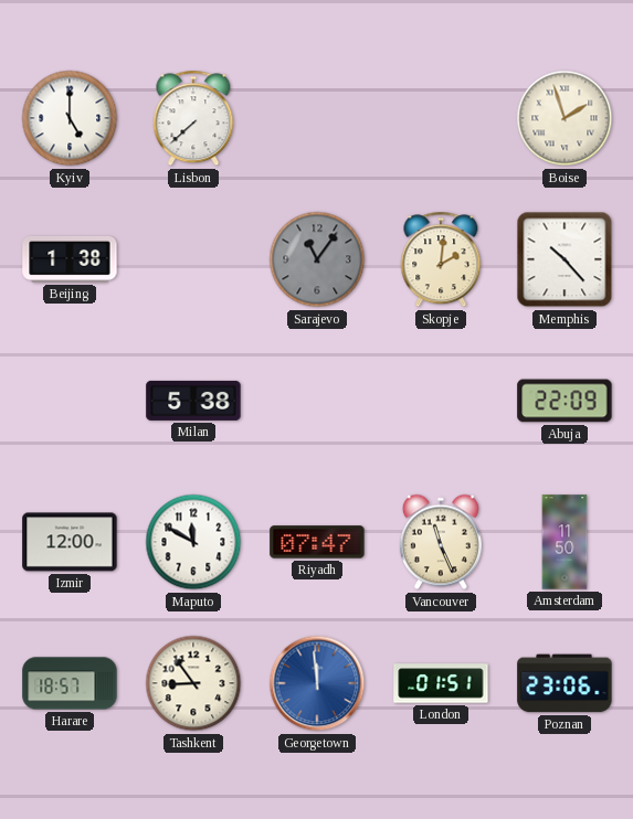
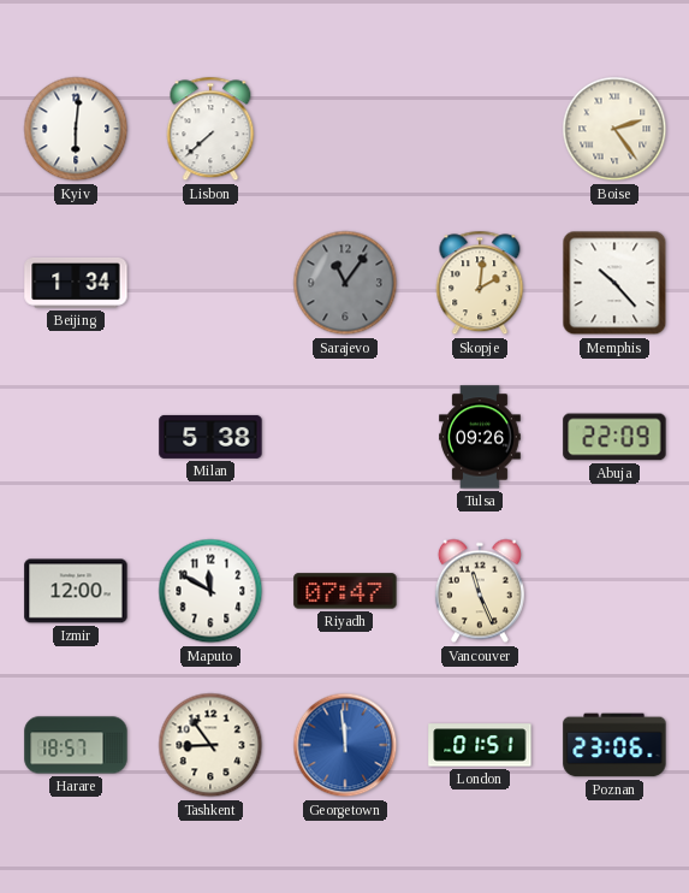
Kyiv: 5:00 -> 6:01 (76, 129)
Boise: 1:57 -> 2:24 (614, 129)
Beijing: 1:38 -> 1:34 (76, 284)
Tulsa: none -> 09:26 (481, 437)
Amsterdam: 11:50 -> none (565, 542)
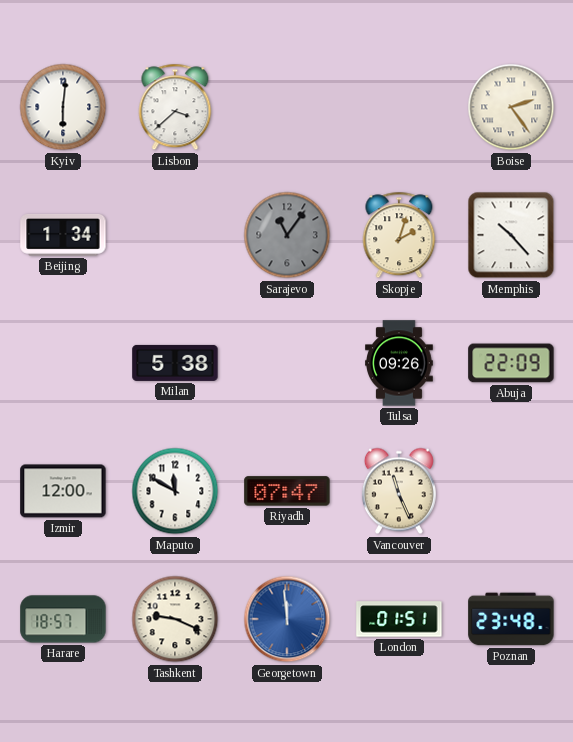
Lisbon: 7:38 -> 3:38 (175, 107)
Skopje: 2:01 -> 2:03 (399, 235)
Tashkent: 8:54 -> 9:19 (175, 619)
Poznan: 23:06 -> 23:48 (511, 619)
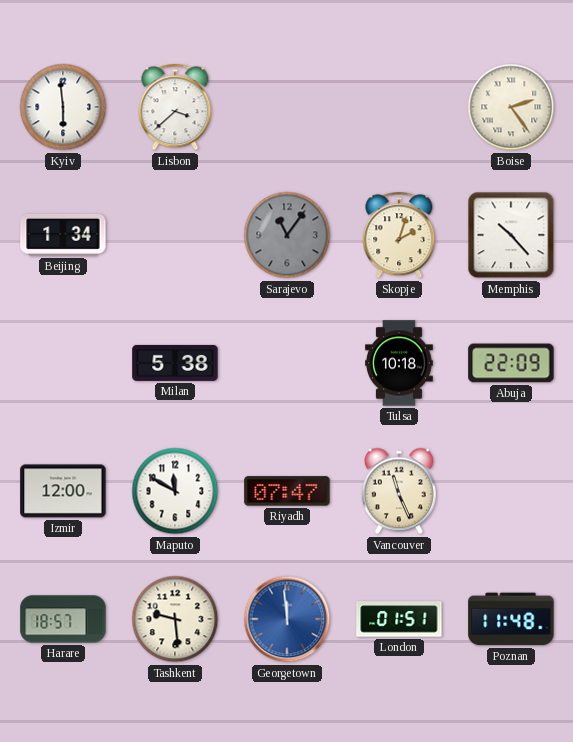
Kyiv: 6:01 -> 5:59 (63, 107)
Tulsa: 09:26 -> 10:18 (400, 363)
Tashkent: 9:19 -> 9:29 (175, 619)
Poznan: 23:48 -> 11:48 (511, 619)
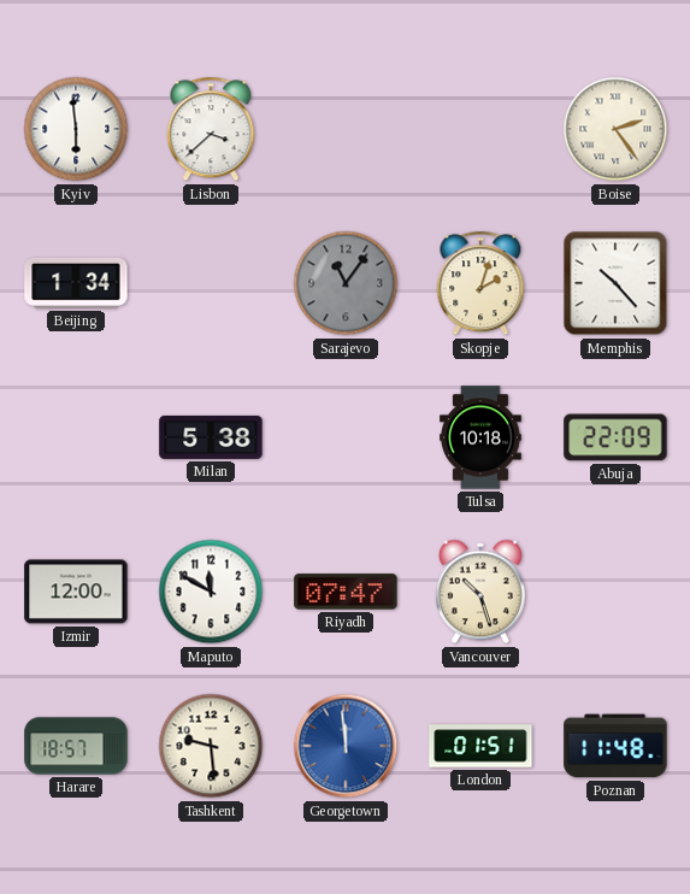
Vancouver: 11:26 -> 10:27 (480, 592)
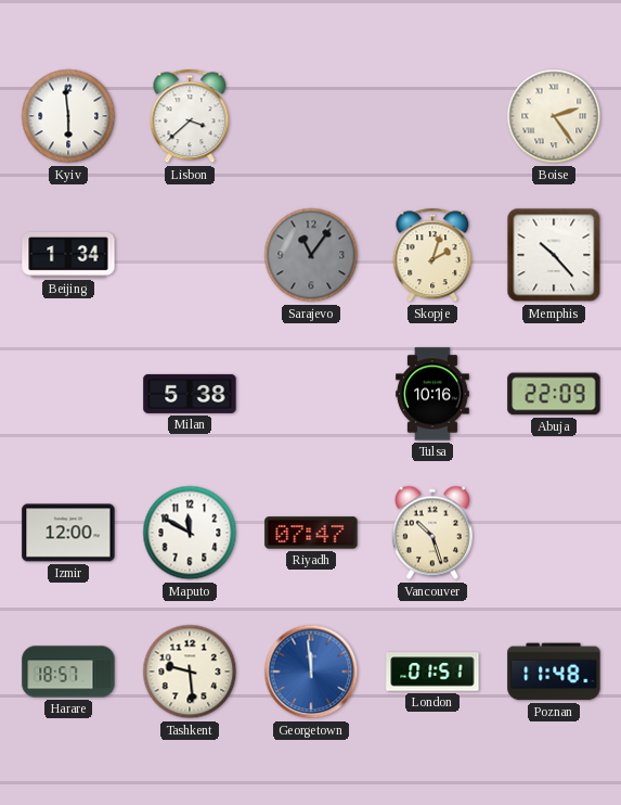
Tulsa: 10:18 -> 10:16 (434, 394)
